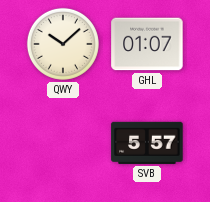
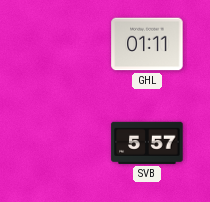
QWY: 10:08 -> none (63, 44)
GHL: 01:07 -> 01:11 (147, 44)
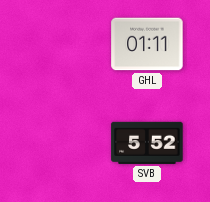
SVB: 5:57 -> 5:52 (147, 143)
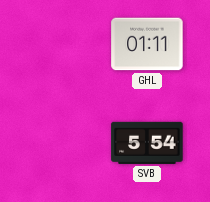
SVB: 5:52 -> 5:54 (147, 143)
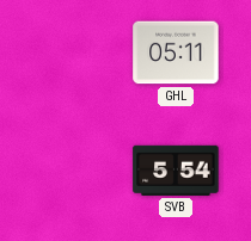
GHL: 01:11 -> 05:11 (176, 52)
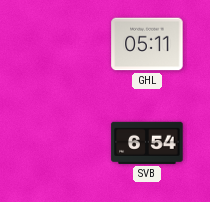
SVB: 5:54 -> 6:54 (147, 143)
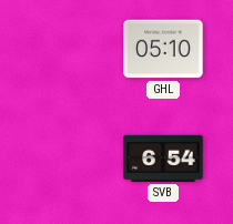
GHL: 05:11 -> 05:10 (163, 49)
